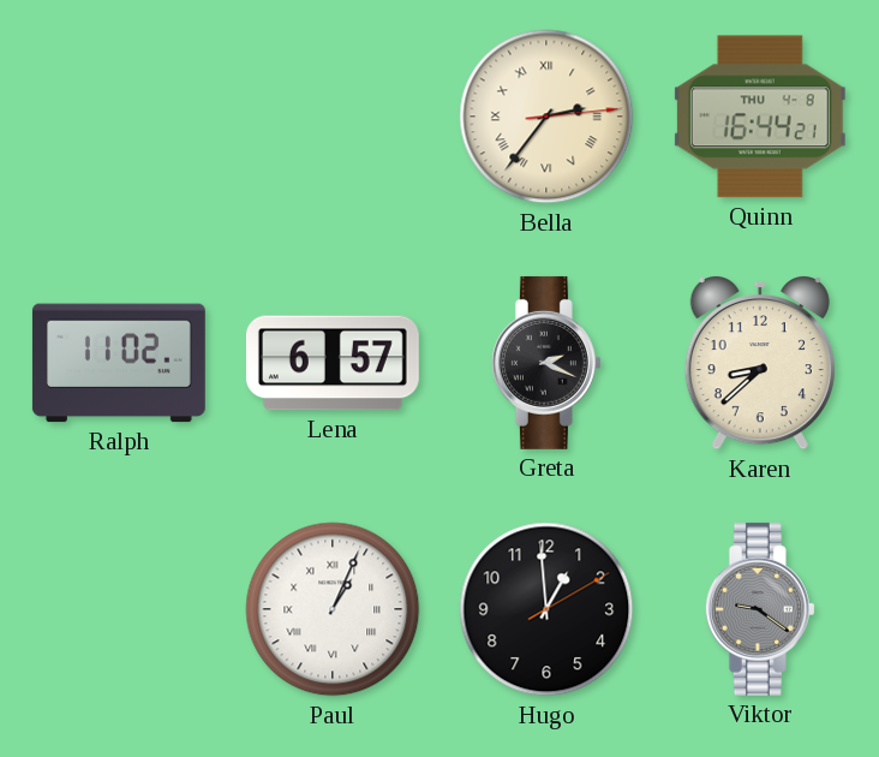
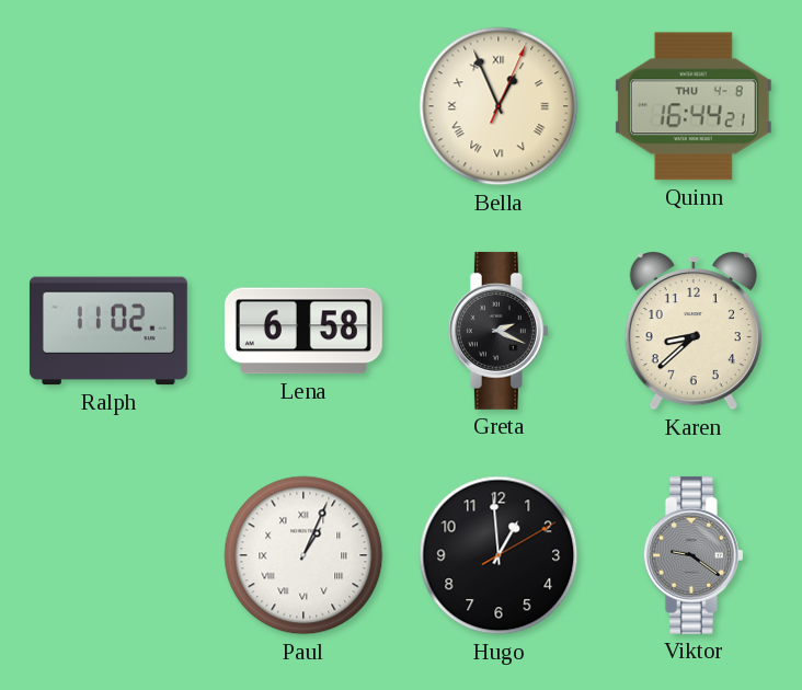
Bella: 2:36 -> 12:56 (499, 106)
Lena: 6:57 -> 6:58 (303, 331)
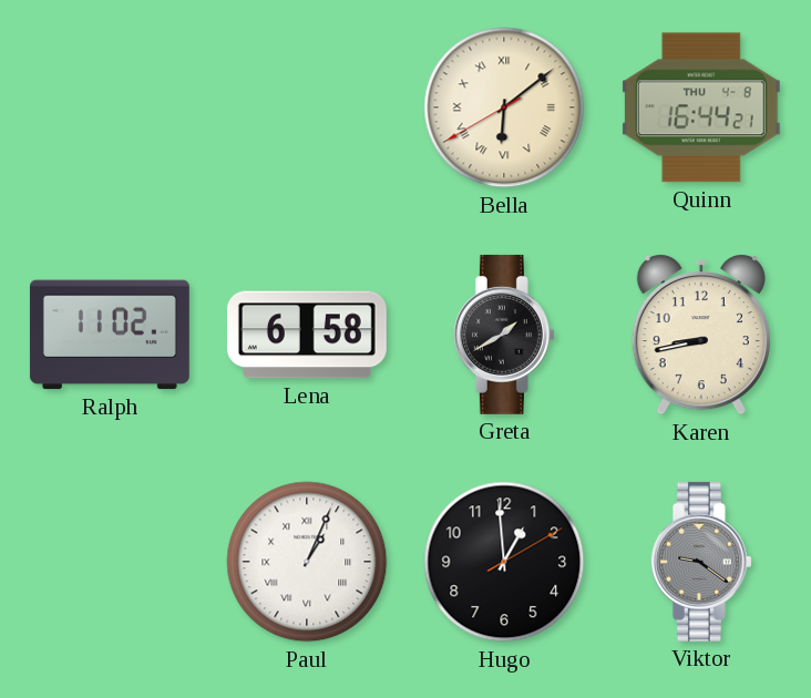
Bella: 12:56 -> 6:08 (504, 107)
Greta: 2:19 -> 1:40 (504, 335)
Karen: 8:38 -> 8:43 (701, 336)
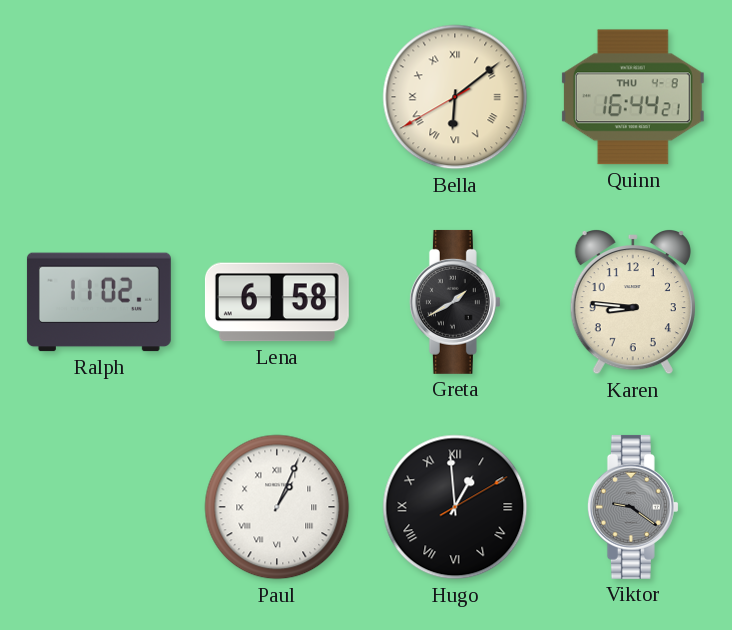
Karen: 8:43 -> 8:46 (633, 303)
Hugo numerals: Arabic -> Roman (455, 507)
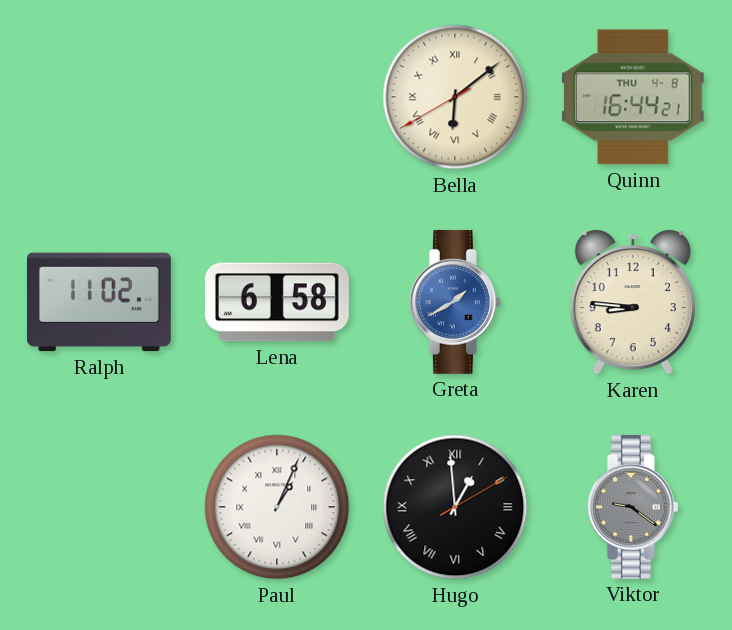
Greta dial: black -> blue (455, 302)
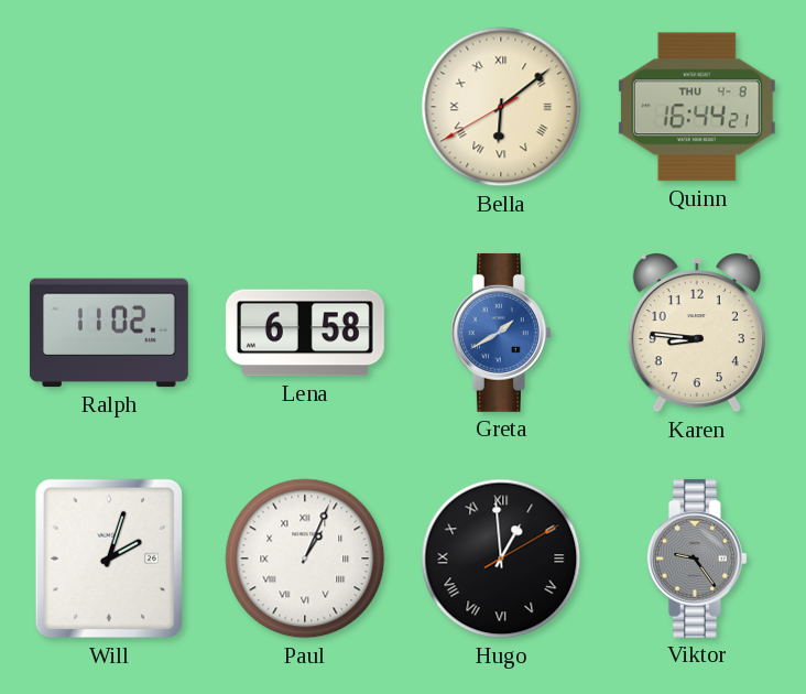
Will: none -> 2:03 (108, 559)
Viktor: 9:21 -> 9:24 (697, 559)
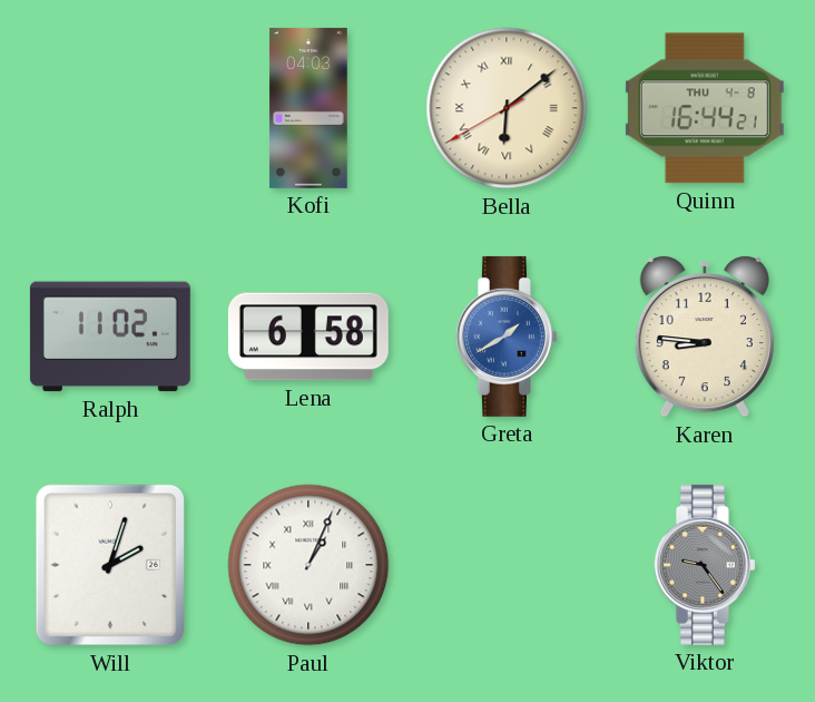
Kofi: none -> 04:03 (308, 108)
Hugo: 12:59 -> none (501, 559)
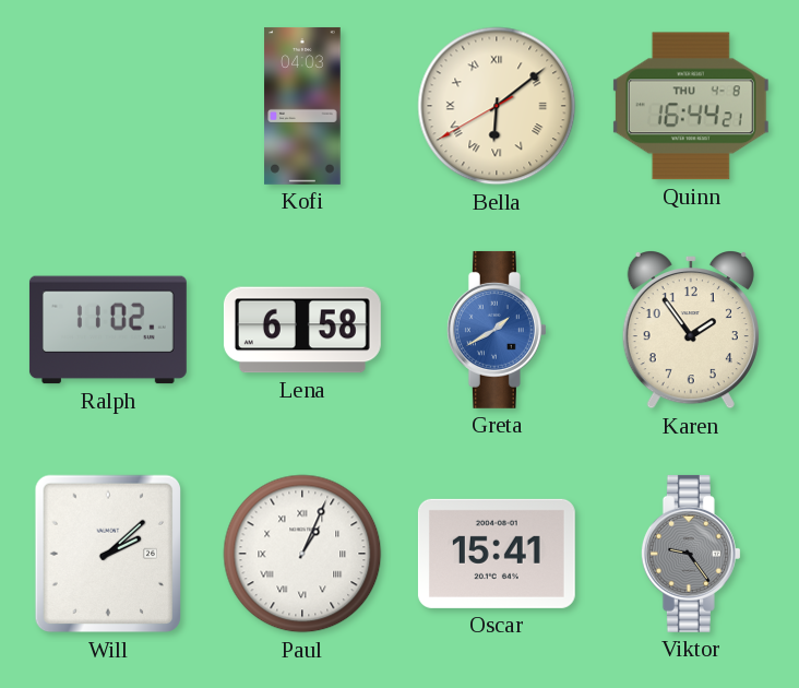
Karen: 8:46 -> 1:54 (691, 331)
Will: 2:03 -> 2:08 (107, 554)
Oscar: none -> 15:41 (497, 554)
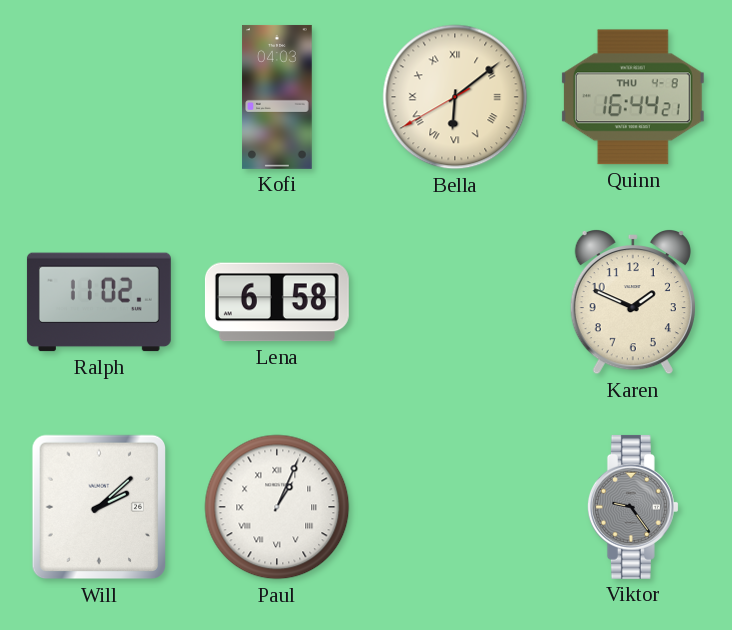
Greta: 1:40 -> none (497, 330)
Karen: 1:54 -> 1:49 (633, 303)
Oscar: 15:41 -> none (497, 554)
